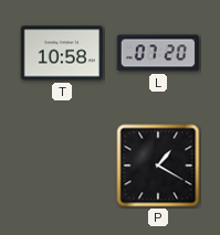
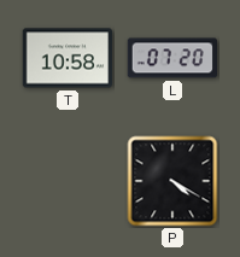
P: 1:20 -> 4:20 (172, 181)
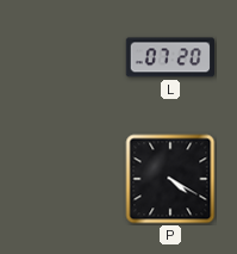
T: 10:58 -> none (68, 58)
